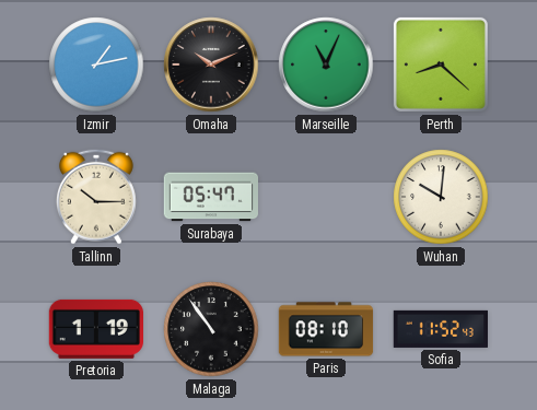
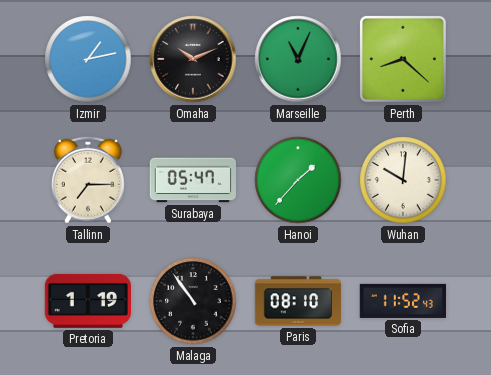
Tallinn: 10:15 -> 7:15 (88, 180)
Hanoi: none -> 1:37 (298, 180)
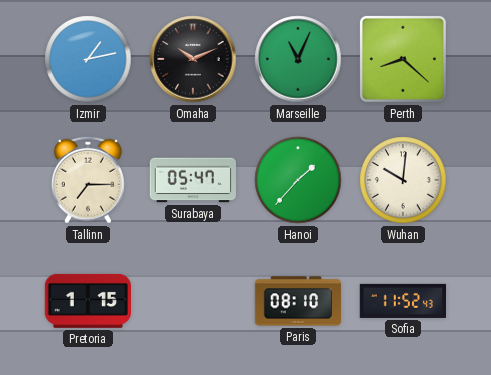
Pretoria: 1:19 -> 1:15 (87, 301)
Malaga: 10:54 -> none (193, 301)
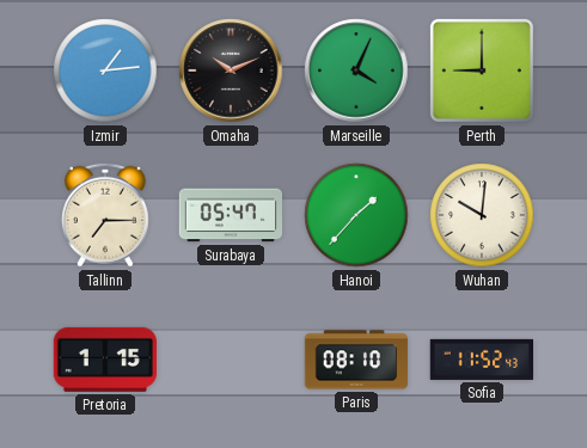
Izmir: 1:13 -> 1:14 (105, 70)
Marseille: 11:04 -> 4:04 (356, 70)
Perth: 8:22 -> 9:00 (482, 70)
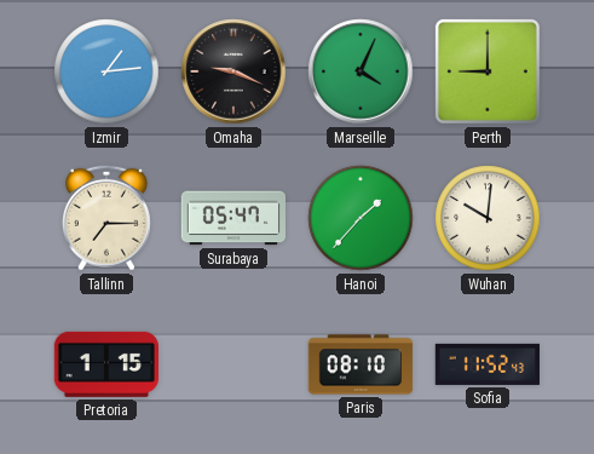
Omaha: 10:11 -> 9:19 (233, 71)
